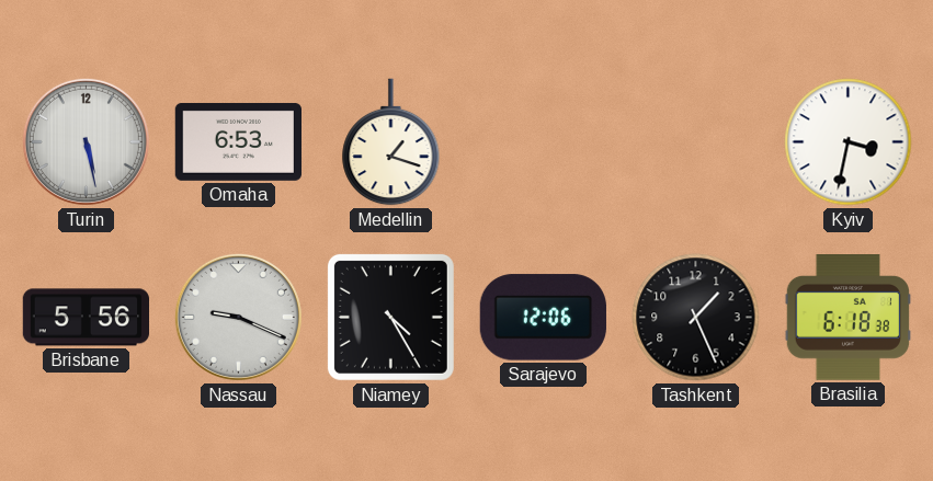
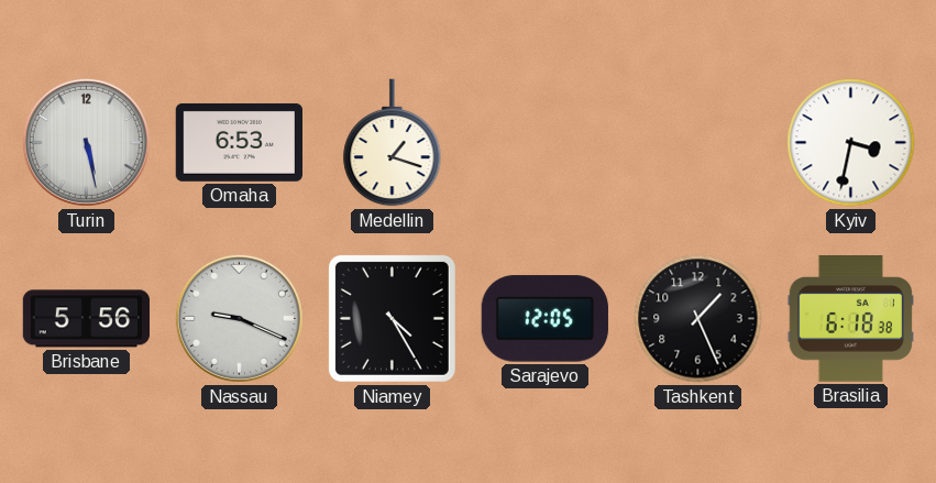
Sarajevo: 12:06 -> 12:05 (544, 319)
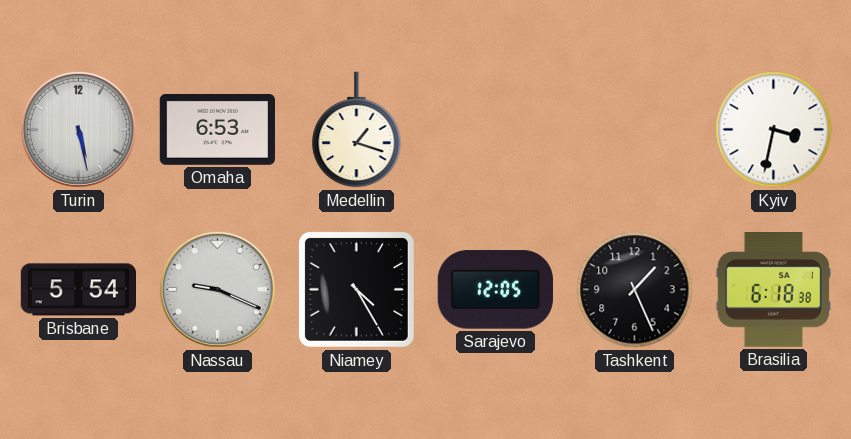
Brisbane: 5:56 -> 5:54 (78, 290)
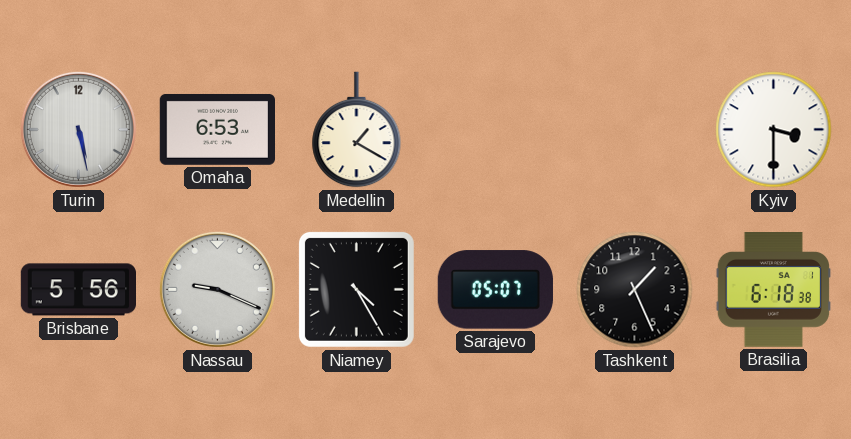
Medellin: 1:18 -> 1:20 (357, 130)
Kyiv: 3:32 -> 3:30 (774, 130)
Brisbane: 5:54 -> 5:56 (78, 290)
Sarajevo: 12:05 -> 05:07 (495, 290)
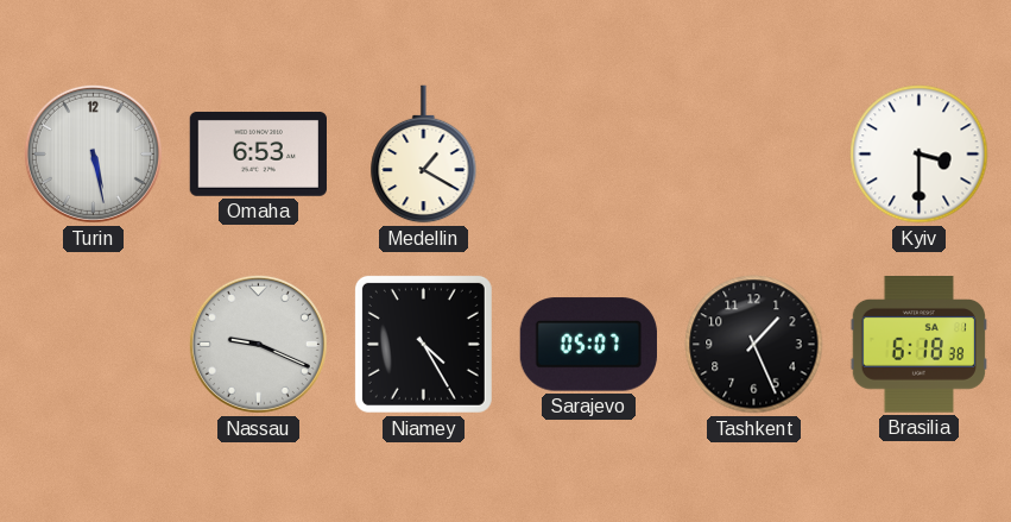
Brisbane: 5:56 -> none (78, 290)
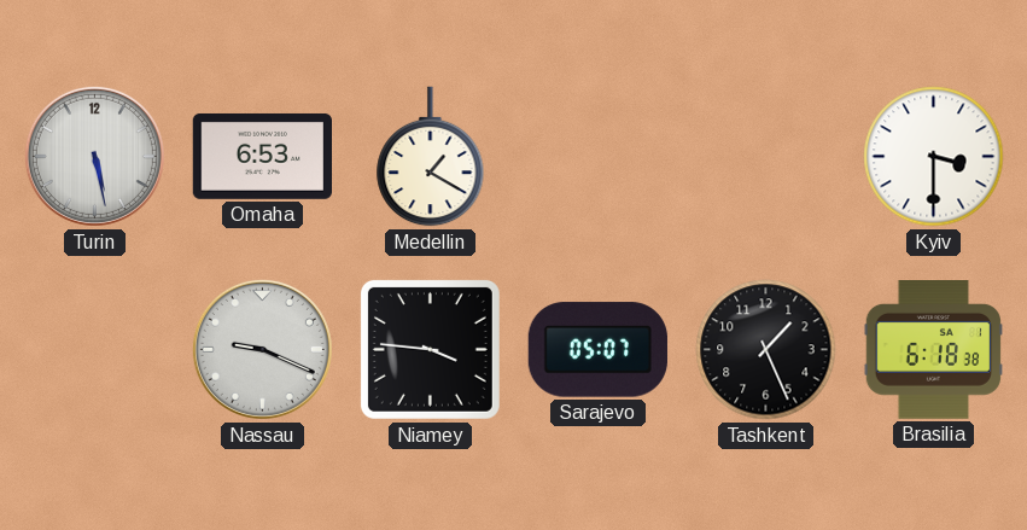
Niamey: 4:25 -> 3:46 (430, 349)
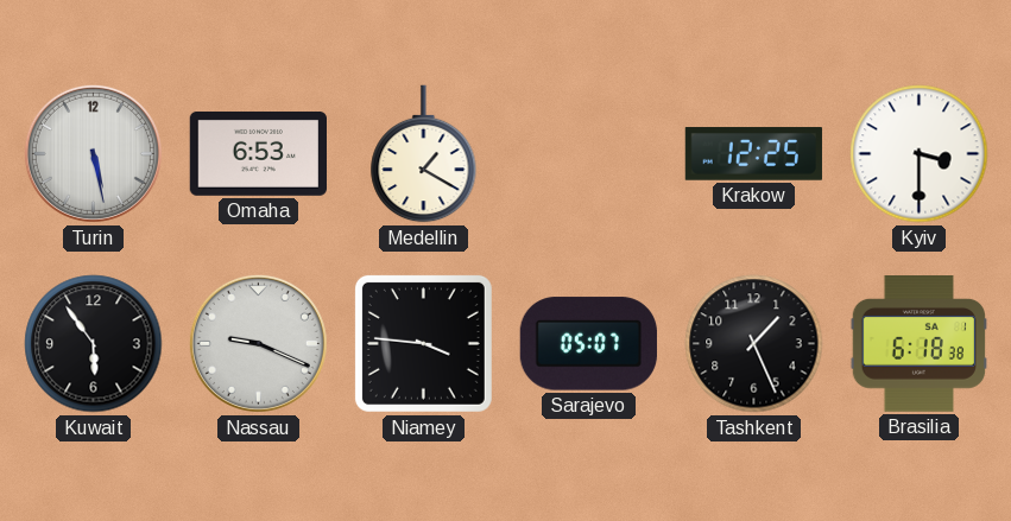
Krakow: none -> 12:25 (753, 154)
Kuwait: none -> 5:54 (94, 344)
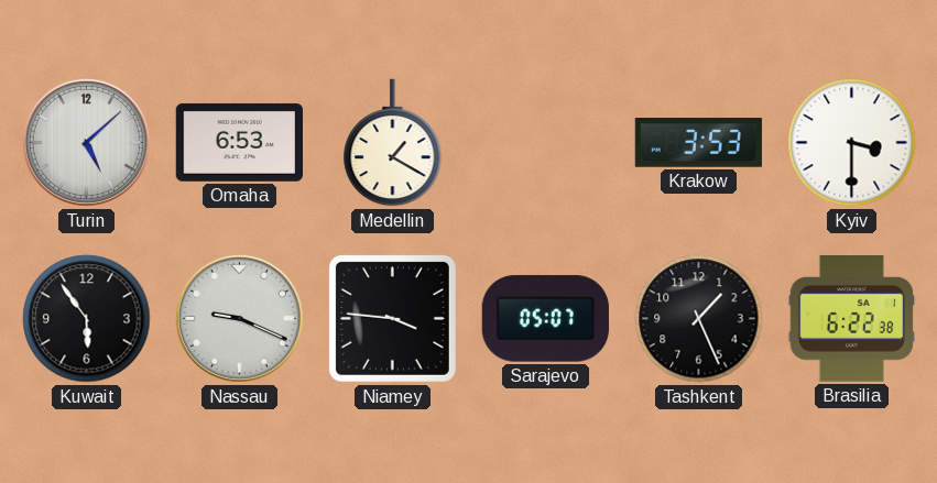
Turin: 5:28 -> 5:08 (86, 142)
Krakow: 12:25 -> 3:53 (698, 143)
Brasilia: 6:18 -> 6:22 (851, 319)
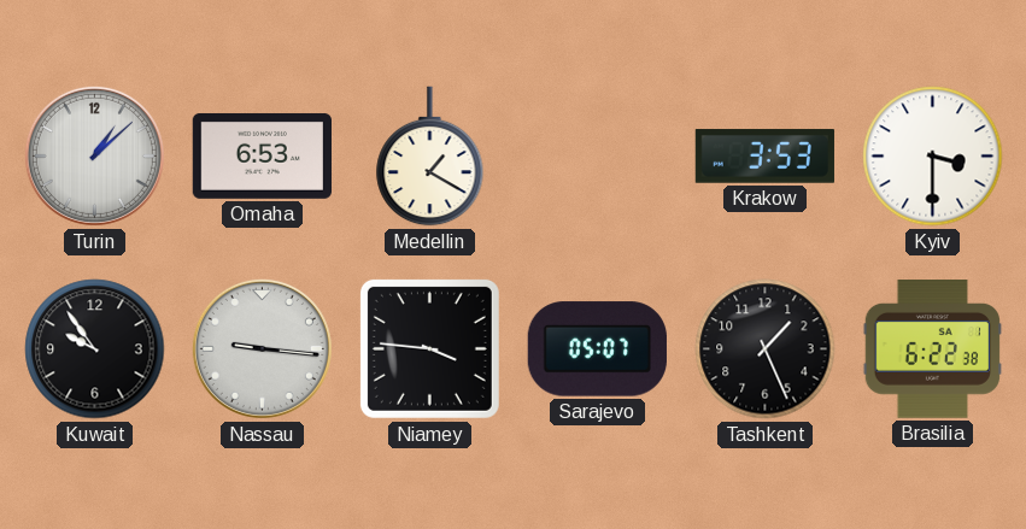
Turin: 5:08 -> 1:08 (94, 155)
Kuwait: 5:54 -> 9:54 (95, 349)
Nassau: 9:19 -> 9:16 (262, 348)
